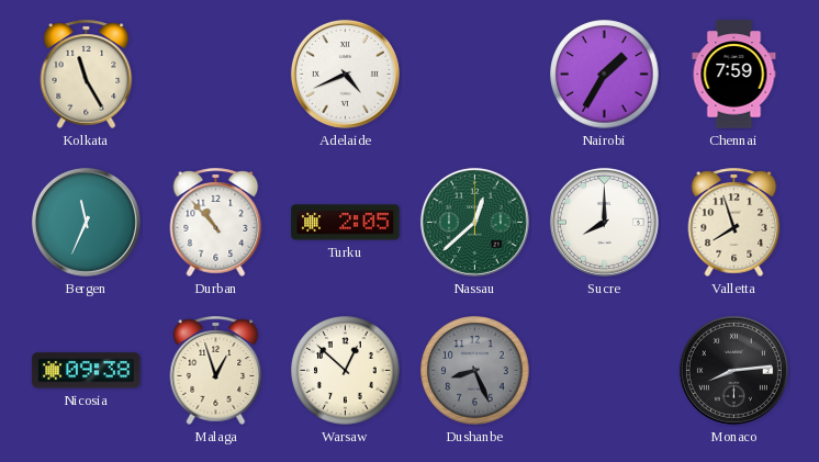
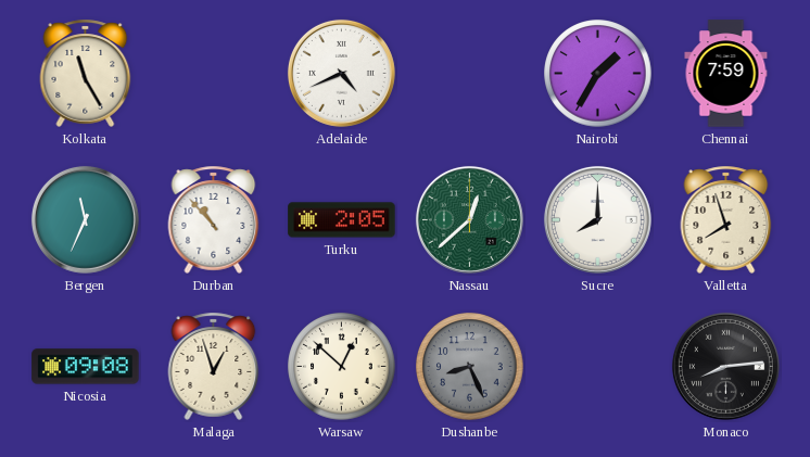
Nicosia: 09:38 -> 09:08 (86, 367)
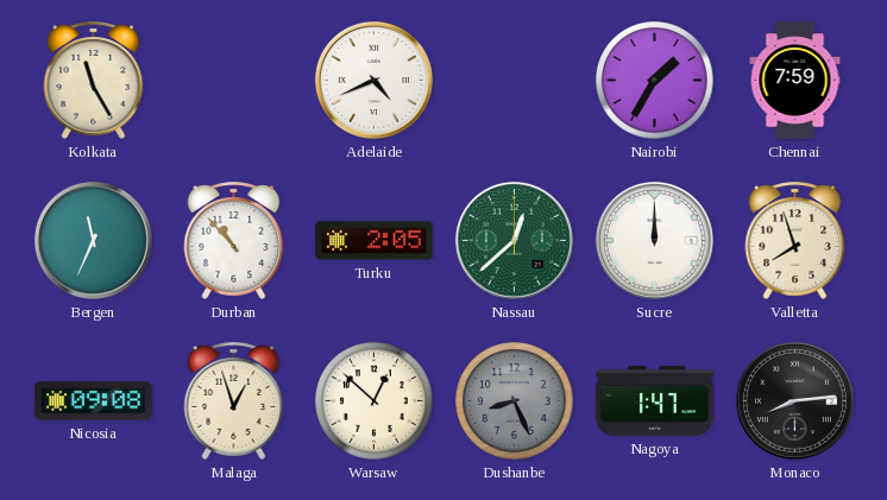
Sucre: 8:00 -> 12:00 (654, 240)
Nagoya: none -> 1:47 (655, 400)
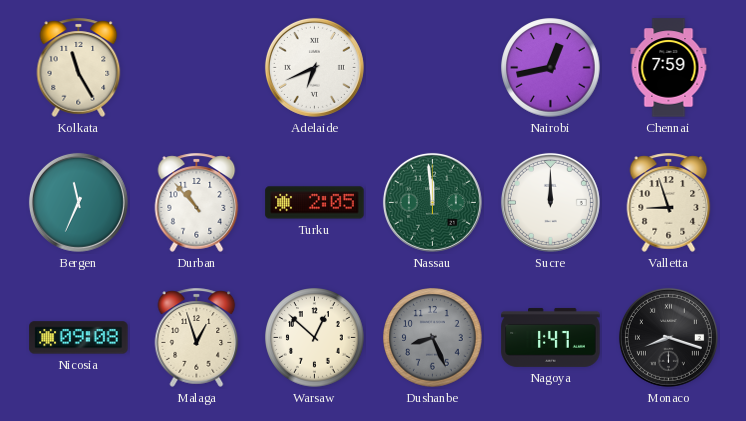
Adelaide: 4:41 -> 6:41 (314, 67)
Nairobi: 1:35 -> 12:43 (551, 68)
Nassau: 12:38 -> 11:59 (432, 202)
Valletta: 7:57 -> 8:57 (669, 202)
Monaco: 8:14 -> 8:18 (668, 337)
